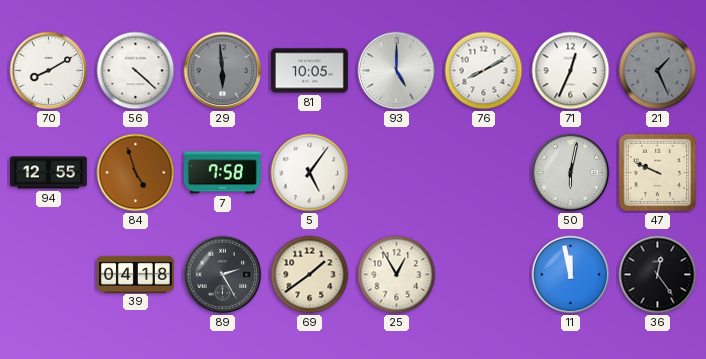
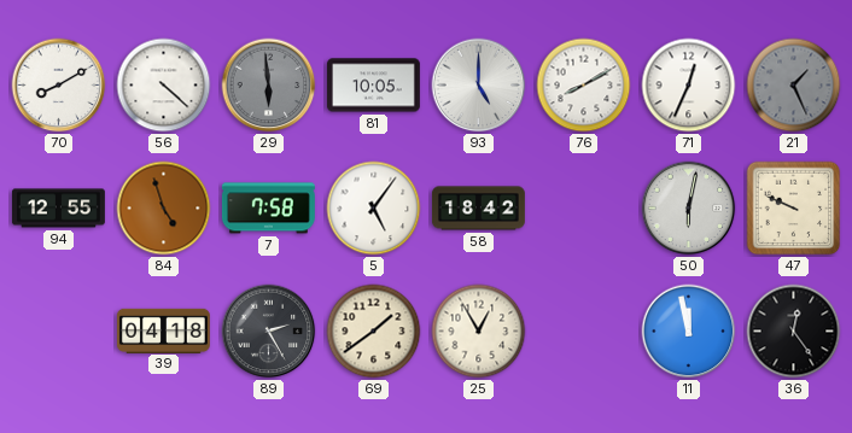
58: none -> 18:42 (478, 209)
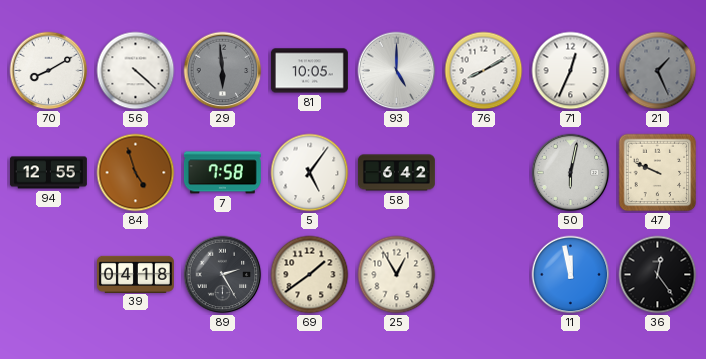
58: 18:42 -> 6:42 (396, 173)
